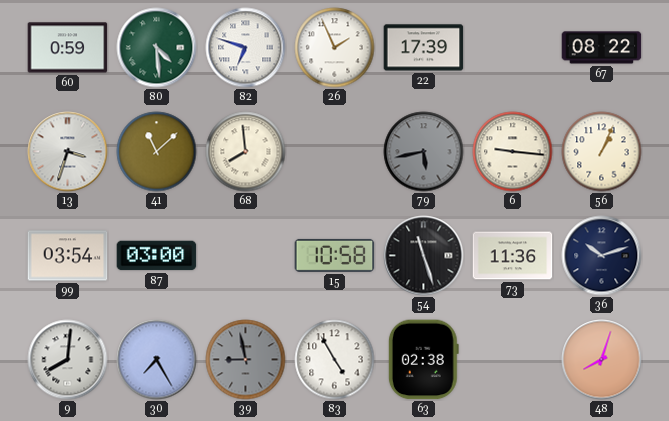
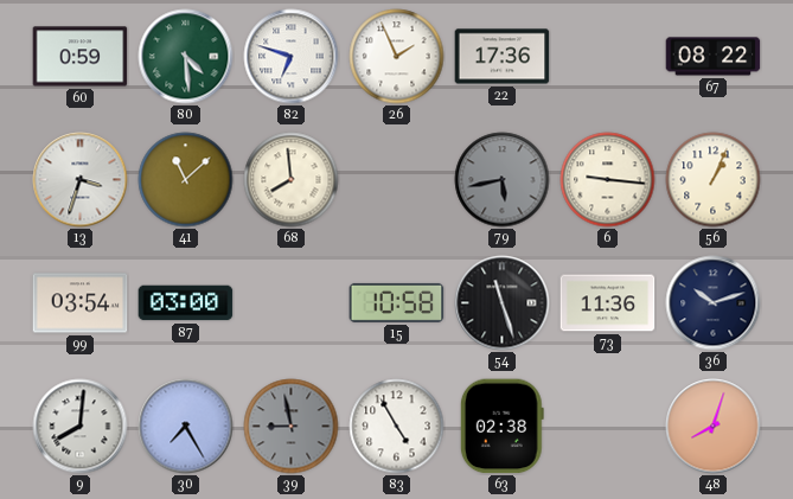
22: 17:39 -> 17:36 (503, 57)
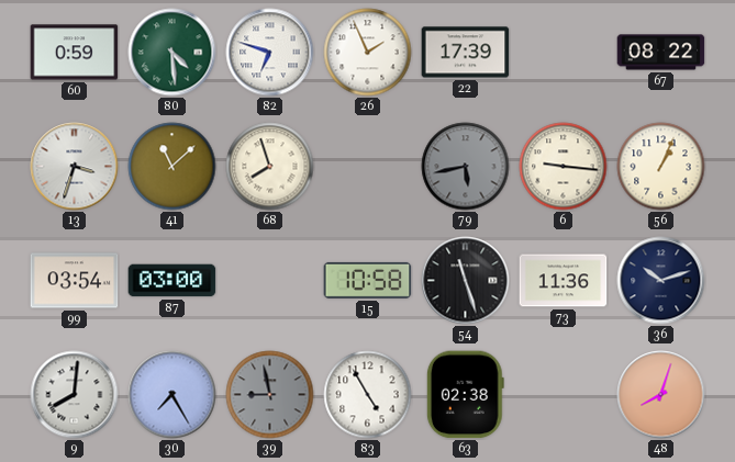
22: 17:36 -> 17:39 (466, 53)
68: 7:59 -> 7:57 (270, 167)
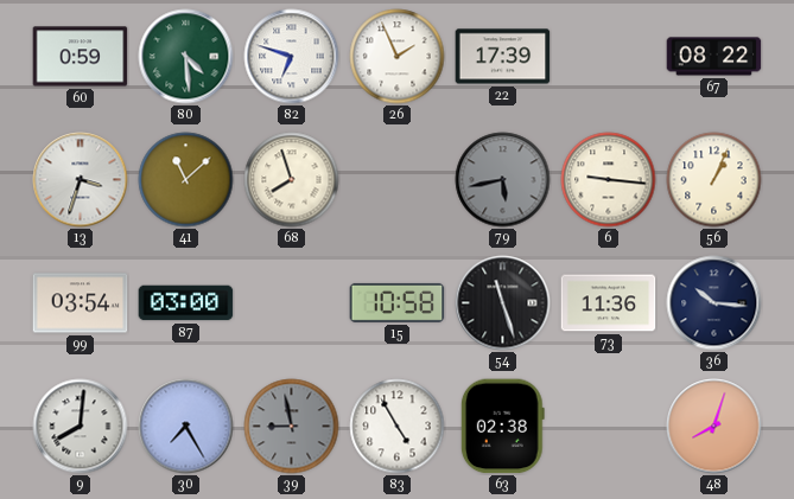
36: 10:12 -> 10:16 (714, 303)
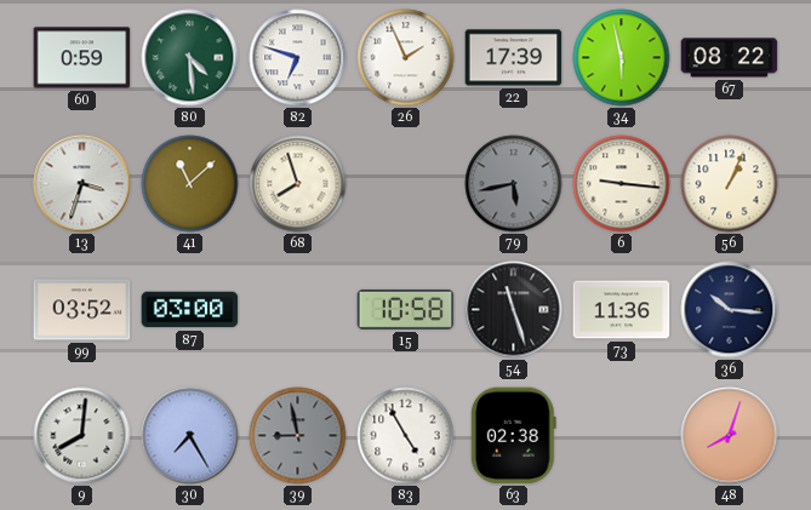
34: none -> 5:58 (622, 58)
99: 03:54 -> 03:52 (82, 310)
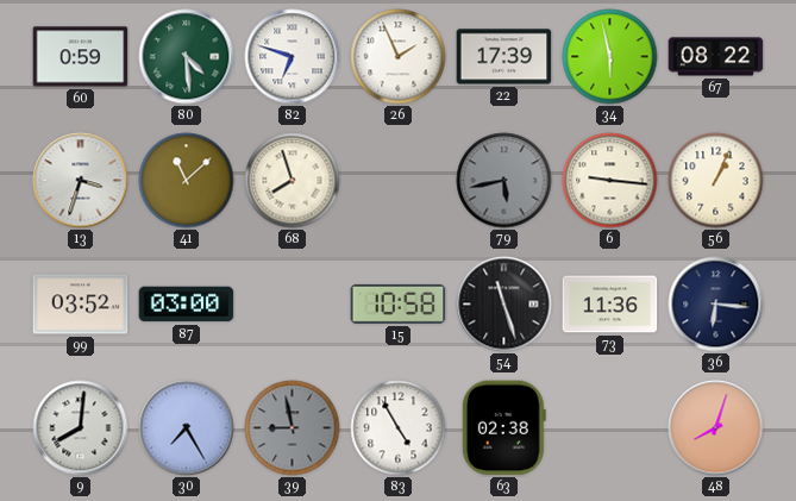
36: 10:16 -> 6:16 (716, 305)
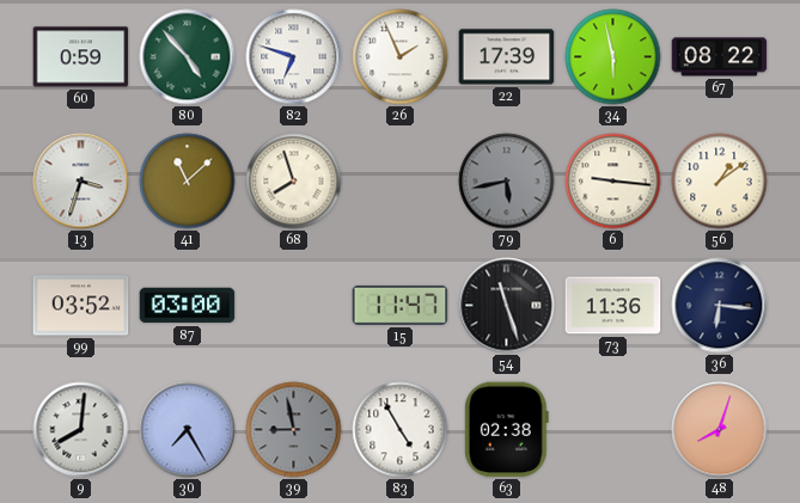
80: 4:29 -> 4:53 (188, 57)
56: 1:04 -> 1:09 (720, 182)
15: 10:58 -> 11:47 (401, 305)
